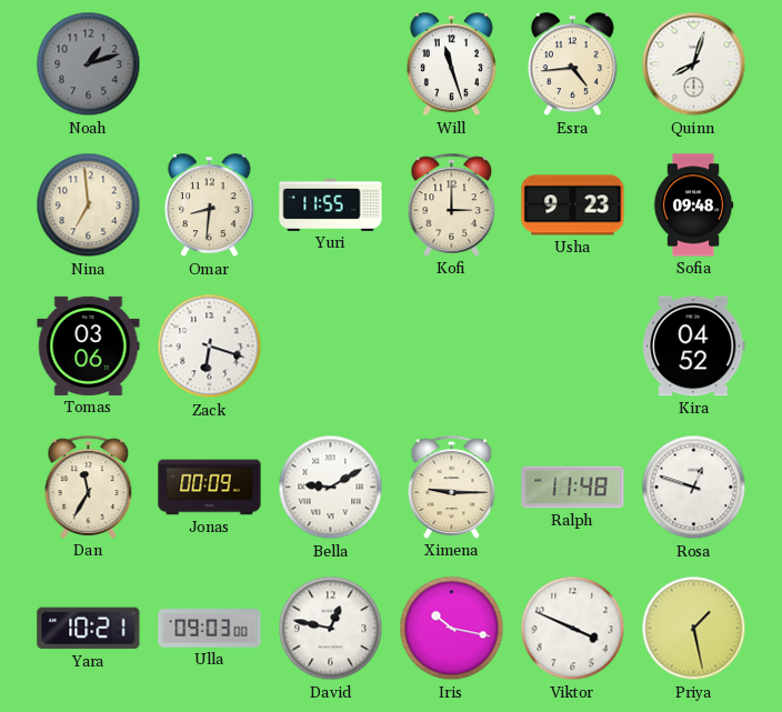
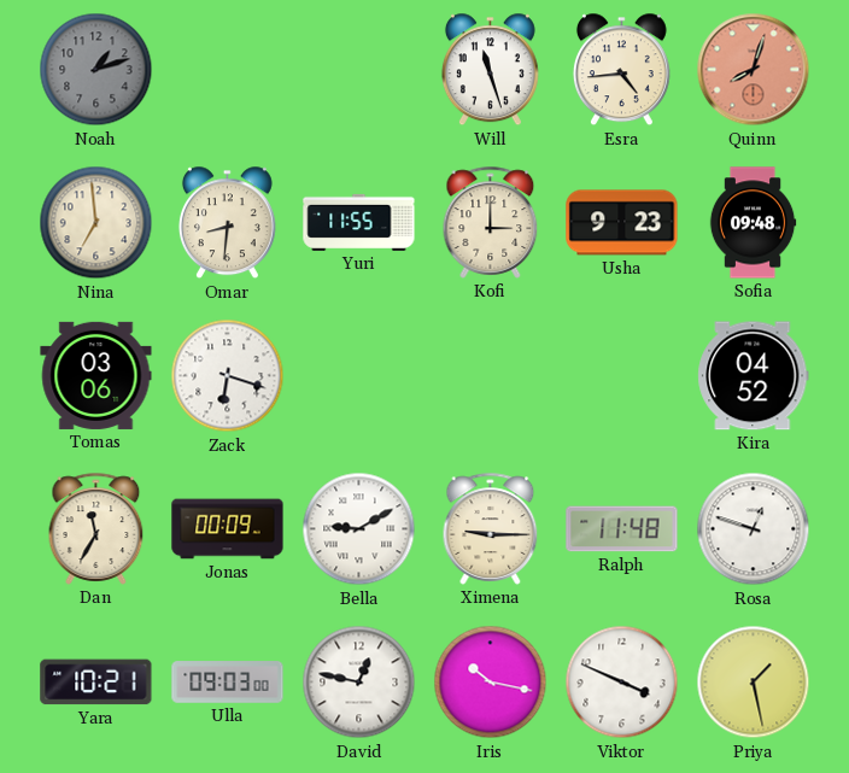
Quinn dial: white -> salmon (754, 70)
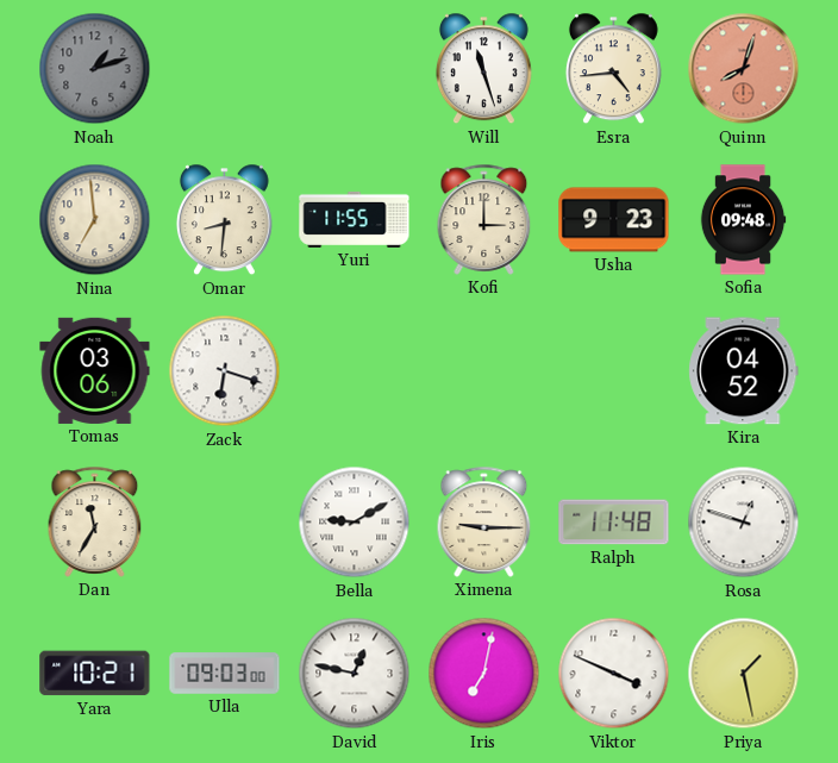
Jonas: 00:09 -> none (228, 529)
Iris: 10:17 -> 7:02 (484, 674)
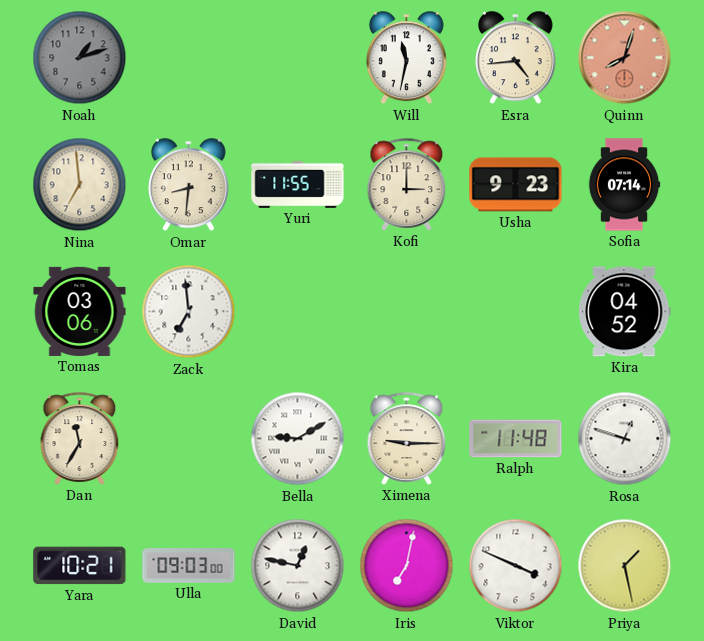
Will: 11:27 -> 11:32 (406, 58)
Sofia: 09:48 -> 07:14 (624, 185)
Zack: 6:18 -> 6:59 (189, 312)
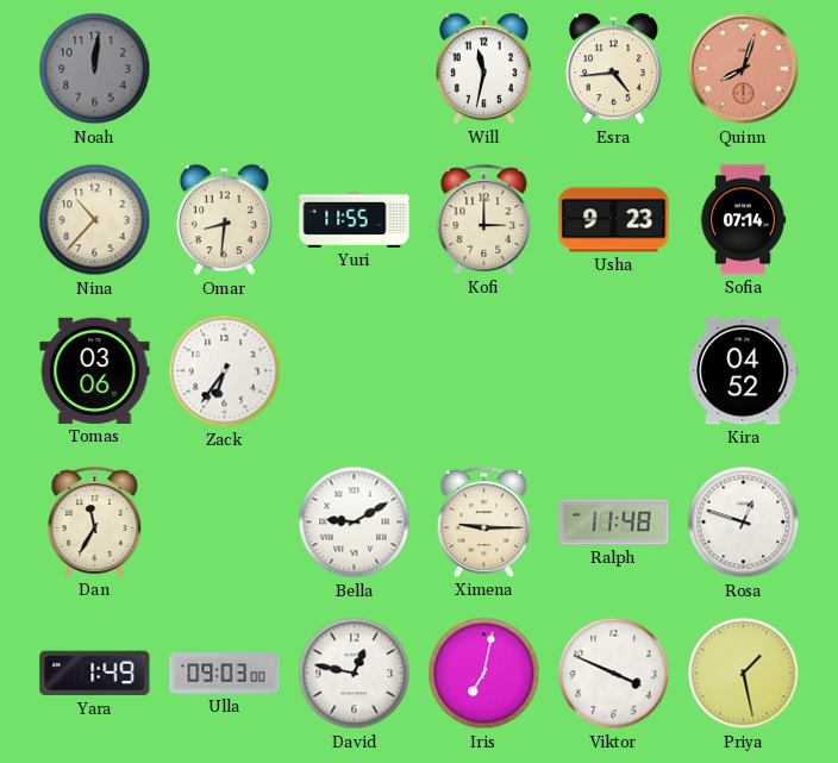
Noah: 1:12 -> 12:01 (95, 69)
Nina: 6:59 -> 10:37 (95, 220)
Zack: 6:59 -> 6:36 (225, 371)
Yara: 10:21 -> 1:49 (95, 674)
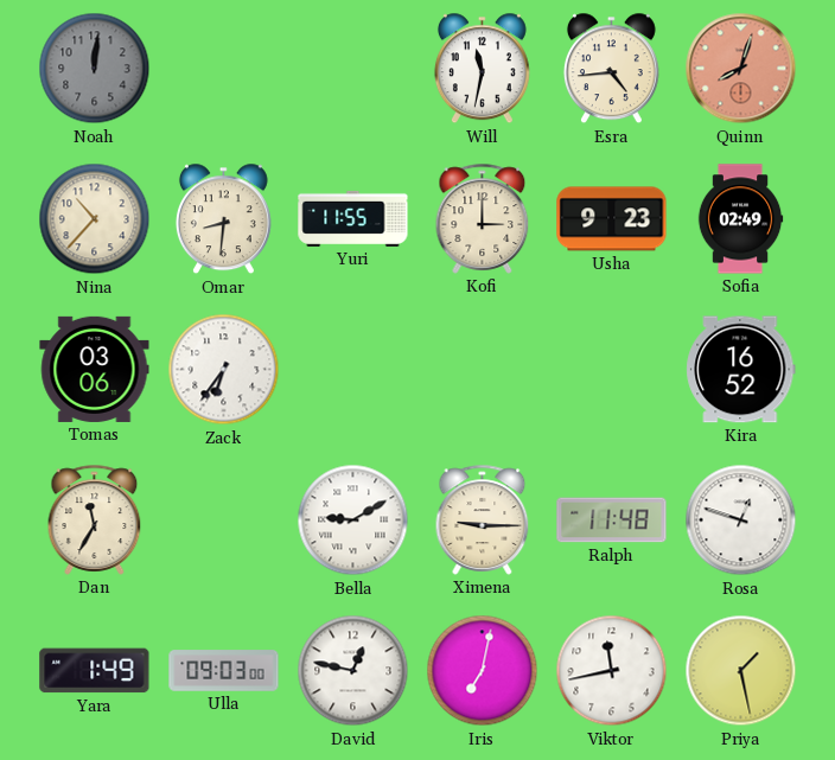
Sofia: 07:14 -> 02:49 (740, 219)
Kira: 04:52 -> 16:52 (741, 370)
Viktor: 3:49 -> 11:43 (612, 671)
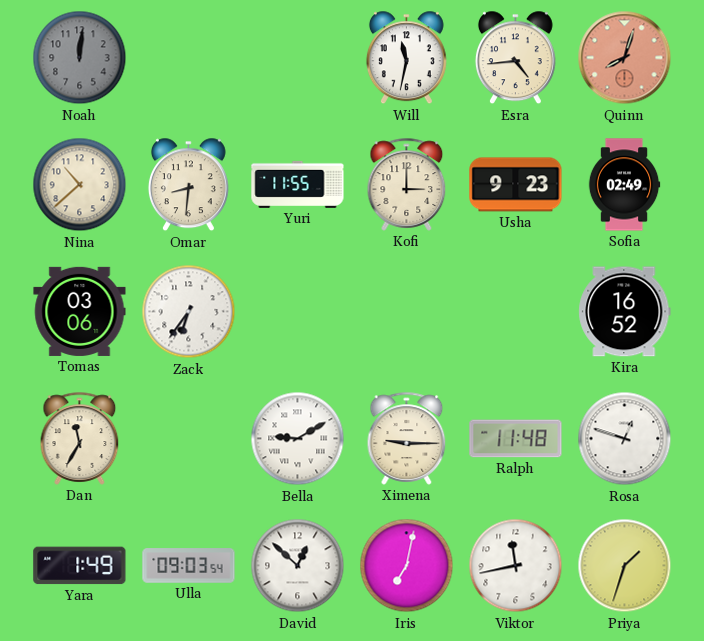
Nina: 10:37 -> 10:38 (80, 185)
Ulla: 09:03:00 -> 09:03:54 (189, 566)
David: 12:47 -> 12:52 (298, 566)
Priya: 1:28 -> 1:33 (625, 566)
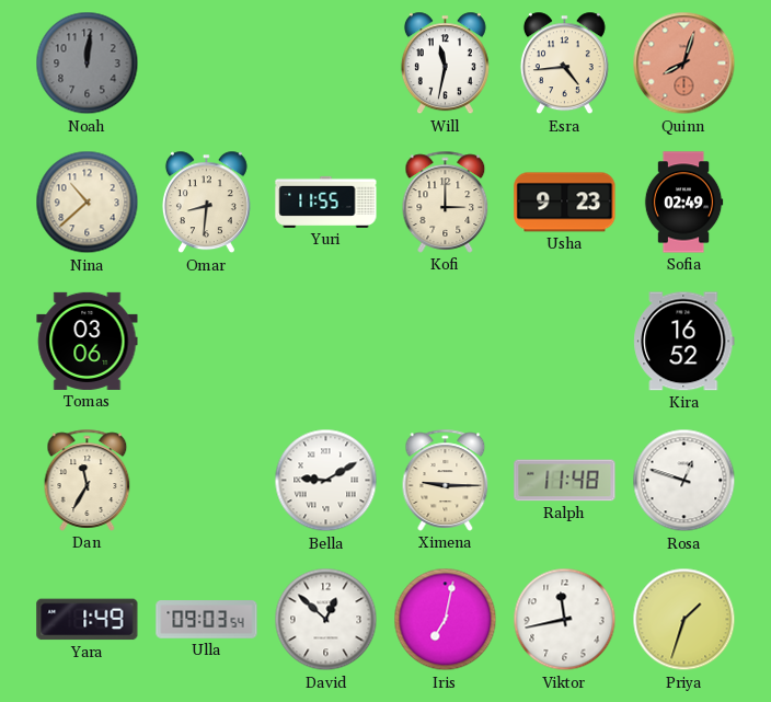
Zack: 6:36 -> none (189, 312)
